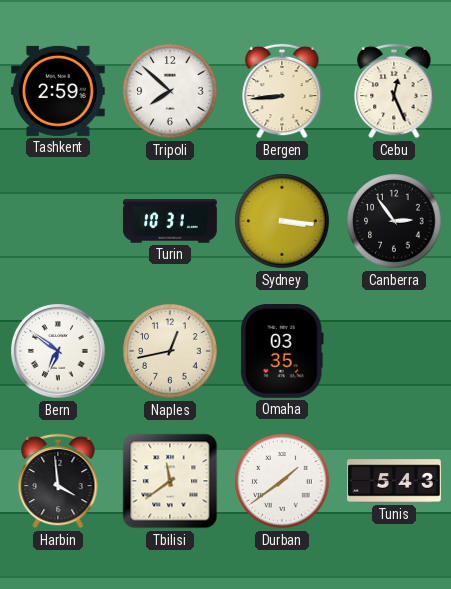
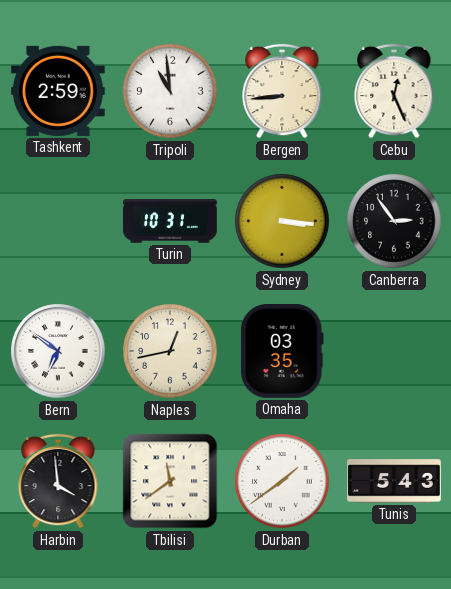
Tripoli: 7:52 -> 10:59 (170, 91)
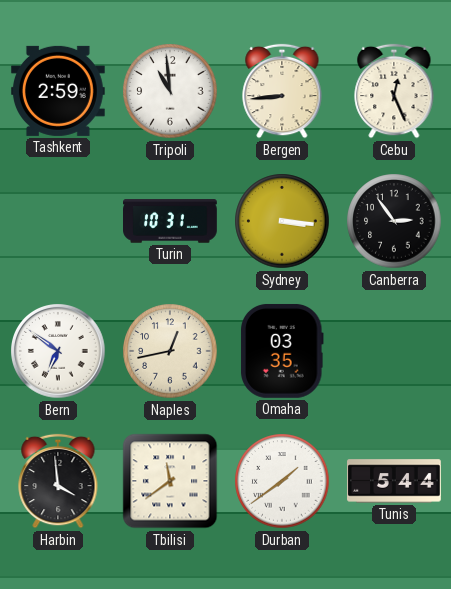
Tunis: 5:43 -> 5:44 (395, 481)
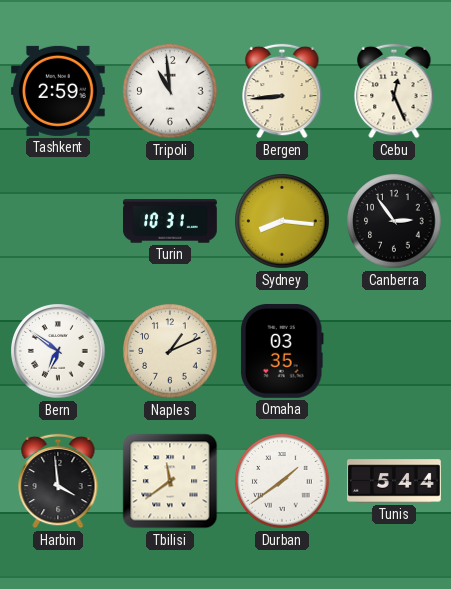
Sydney: 3:16 -> 8:16 (282, 221)
Naples: 12:43 -> 1:11 (170, 351)
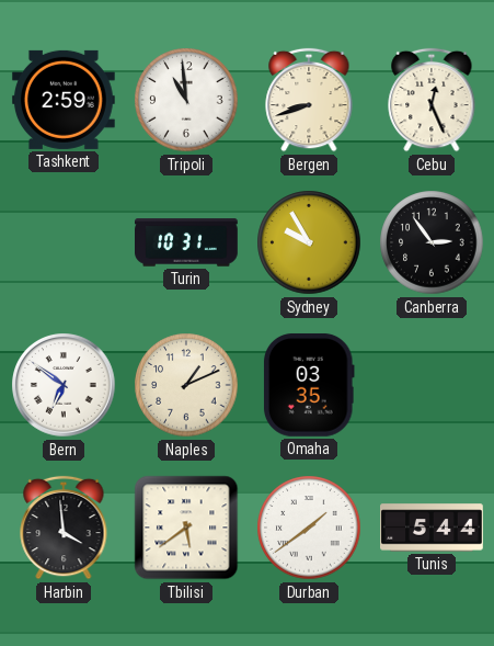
Bergen: 8:44 -> 8:42 (309, 100)
Sydney: 8:16 -> 9:55 (309, 242)
Tbilisi: 11:39 -> 5:39 (186, 528)
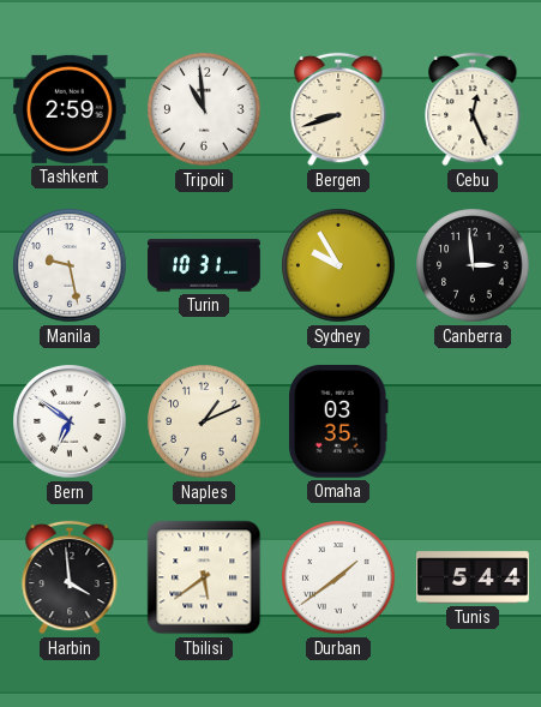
Manila: none -> 9:28 (70, 265)
Canberra: 2:54 -> 2:59 (473, 265)
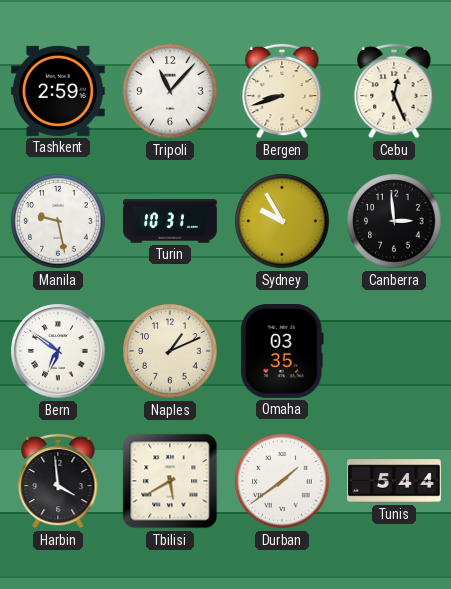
Tripoli: 10:59 -> 11:07 (170, 91)
Tbilisi: 5:39 -> 5:40 (170, 481)
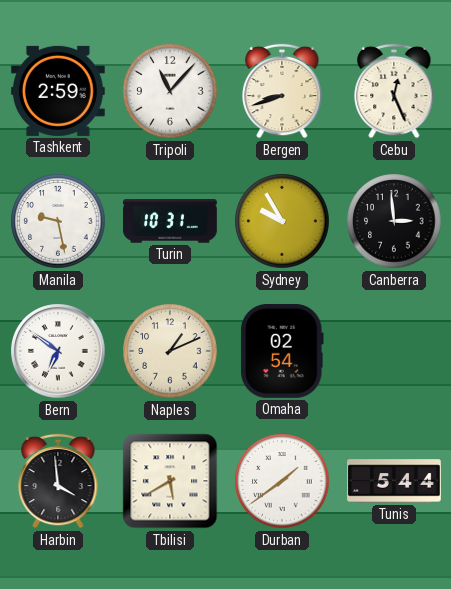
Omaha: 03:35 -> 02:54 (283, 351)
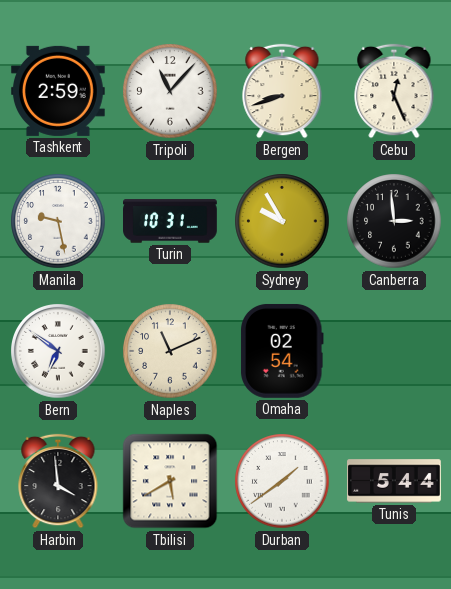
Naples: 1:11 -> 11:11 (170, 351)
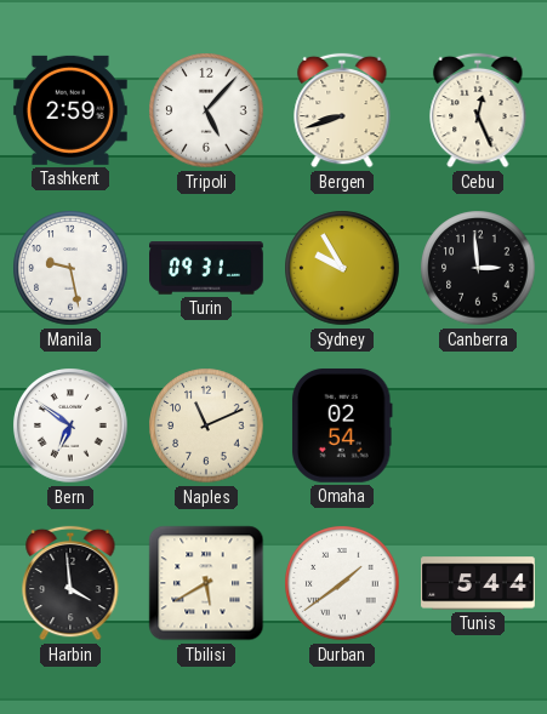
Tripoli: 11:07 -> 5:07 (206, 110)
Turin: 10:31 -> 09:31 (207, 268)
